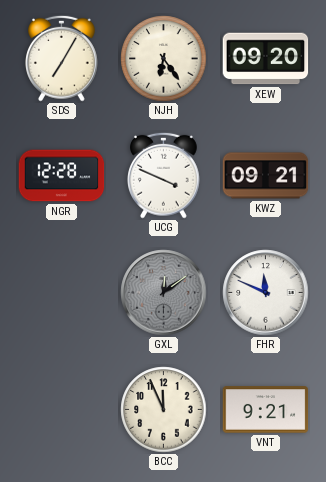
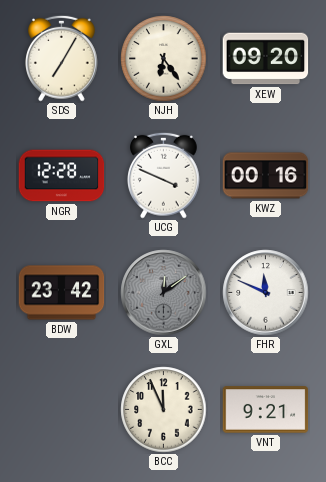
KWZ: 09:21 -> 00:16 (266, 176)
BDW: none -> 23:42 (62, 293)
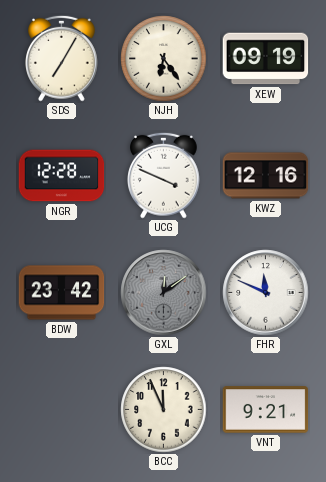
XEW: 09:20 -> 09:19 (266, 59)
KWZ: 00:16 -> 12:16 (266, 176)
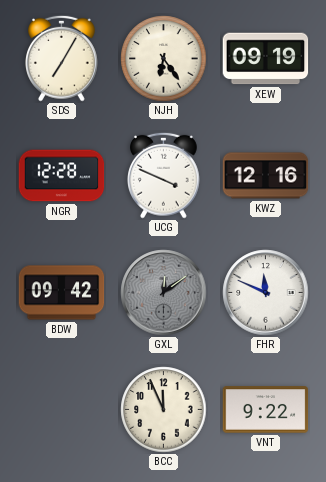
BDW: 23:42 -> 09:42 (62, 293)
VNT: 9:21 -> 9:22 (266, 410)
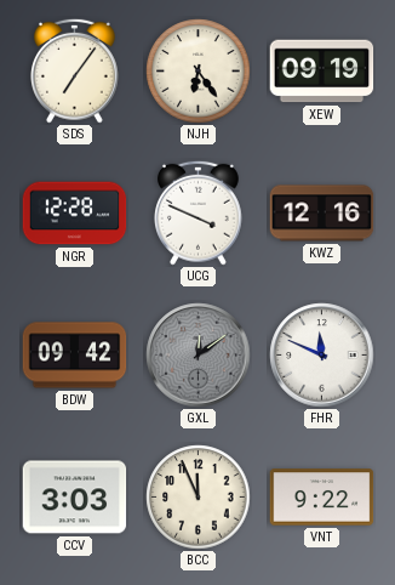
SDS: 7:05 -> 7:06 (75, 70)
CCV: none -> 3:03 (75, 498)
